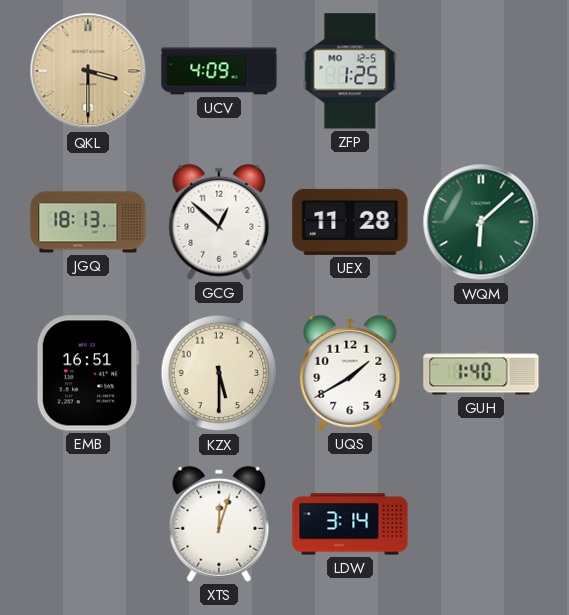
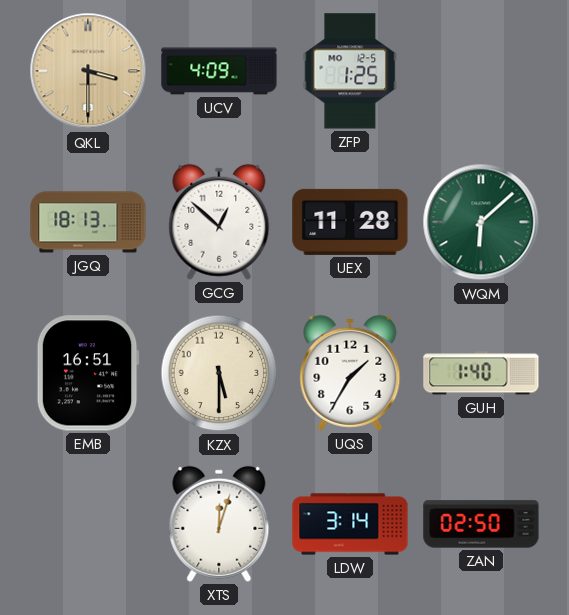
UQS: 1:40 -> 1:35 (350, 373)
ZAN: none -> 02:50 (481, 524)
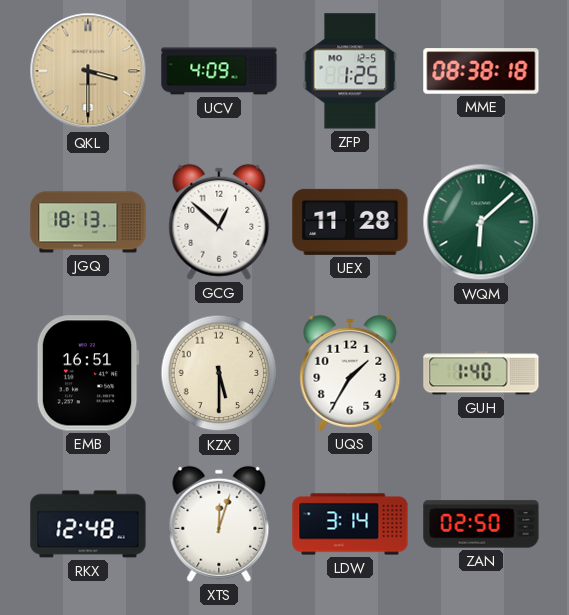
MME: none -> 08:38 (481, 71)
RKX: none -> 12:48 (88, 524)
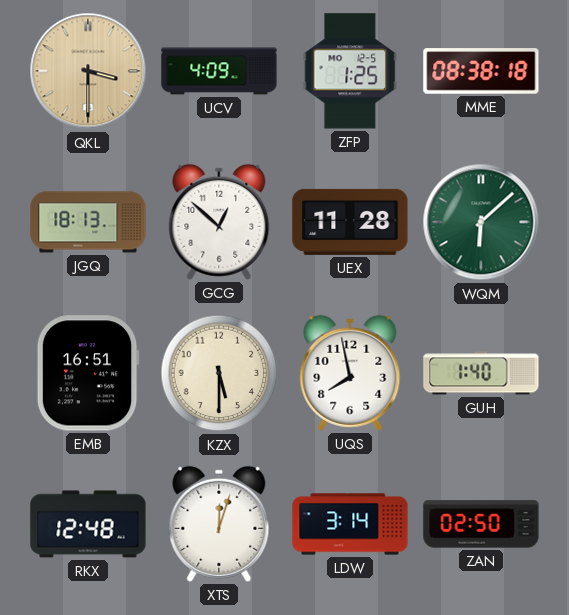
UQS: 1:35 -> 7:58 (350, 373)
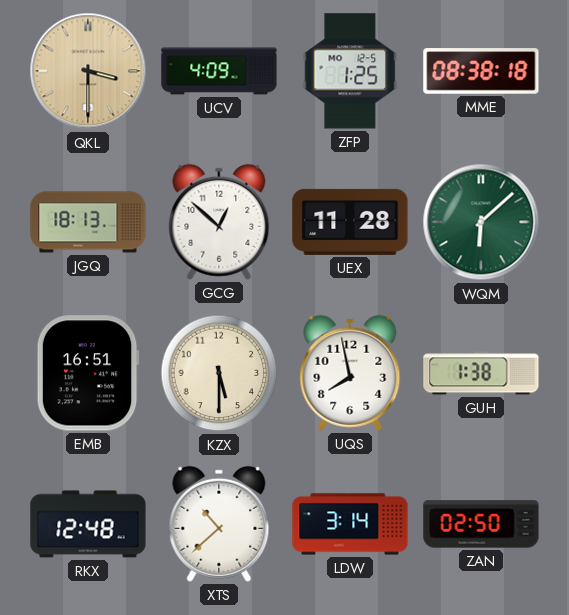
GUH: 1:40 -> 1:38 (481, 373)
XTS: 12:03 -> 10:38 (219, 524)
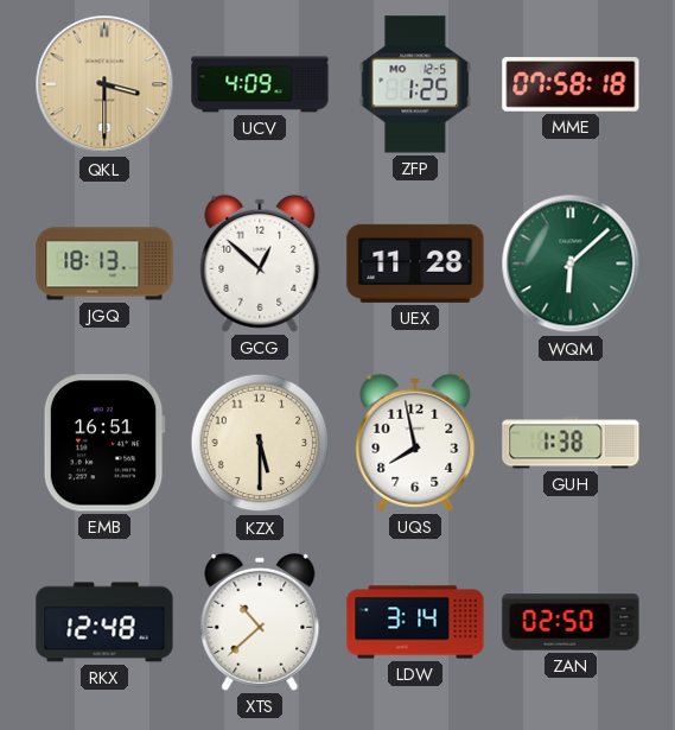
MME: 08:38 -> 07:58 (571, 84)
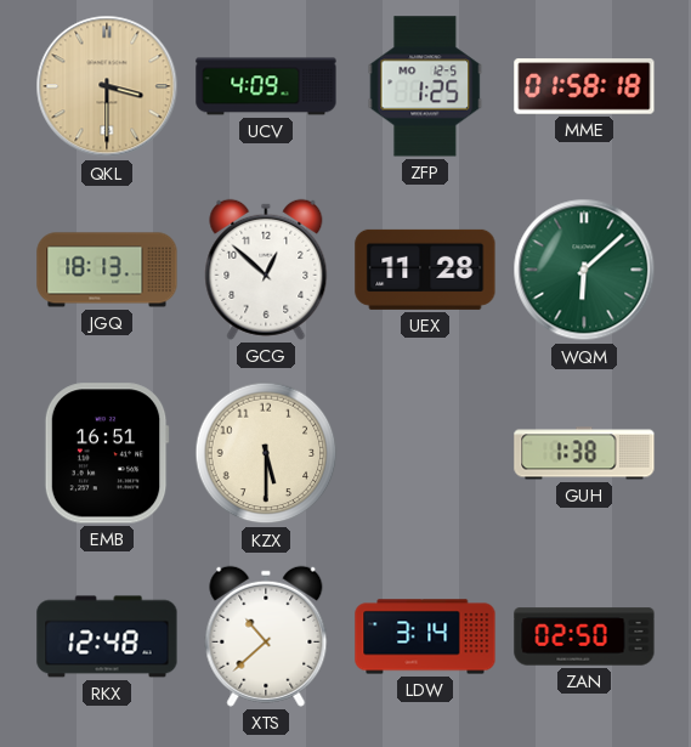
MME: 07:58 -> 01:58 (584, 86)
UQS: 7:58 -> none (415, 443)
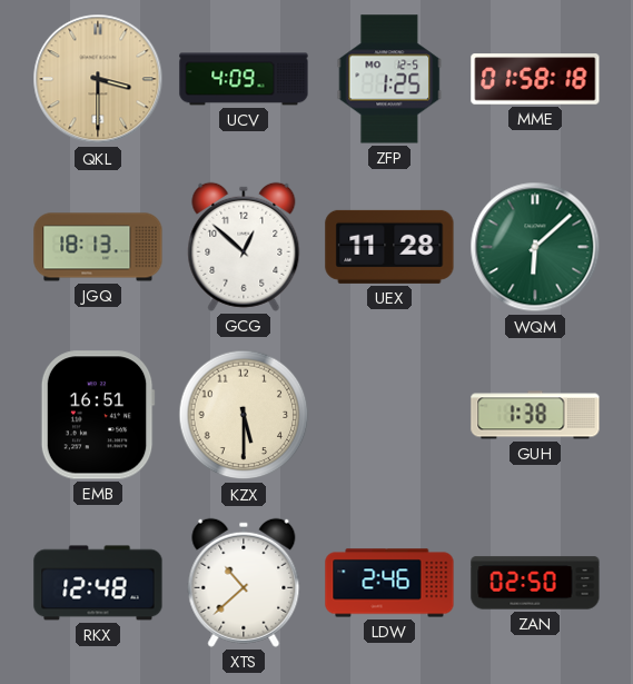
LDW: 3:14 -> 2:46 (389, 583)
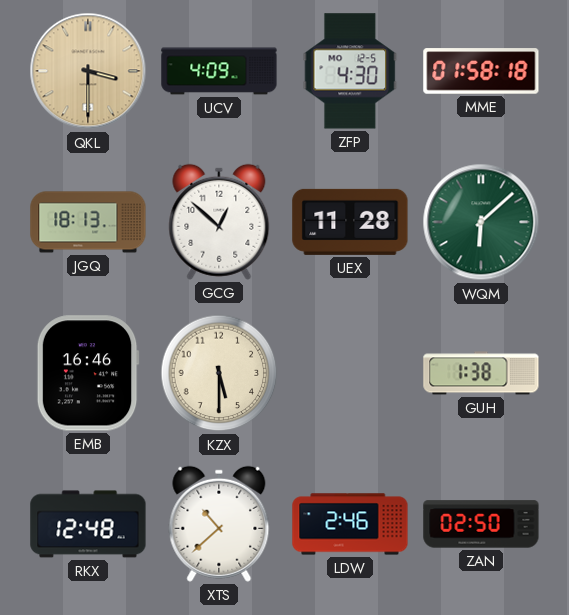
ZFP: 1:25 -> 4:30 (350, 71)
EMB: 16:51 -> 16:46 (88, 373)
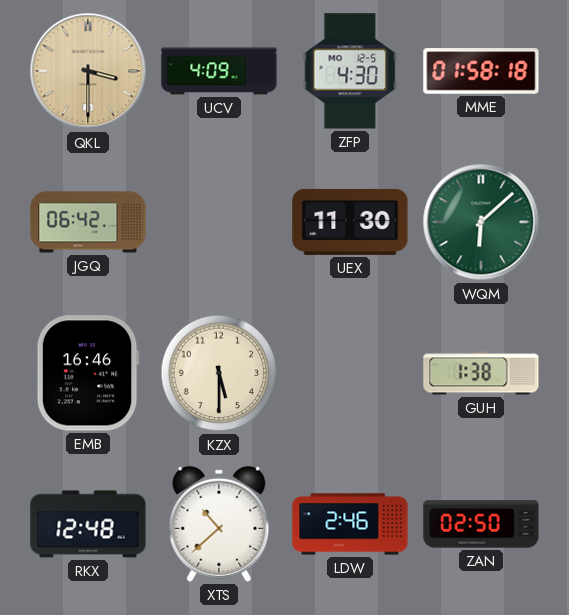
JGQ: 18:13 -> 06:42 (88, 222)
GCG: 12:52 -> none (219, 222)
UEX: 11:28 -> 11:30 (350, 222)
